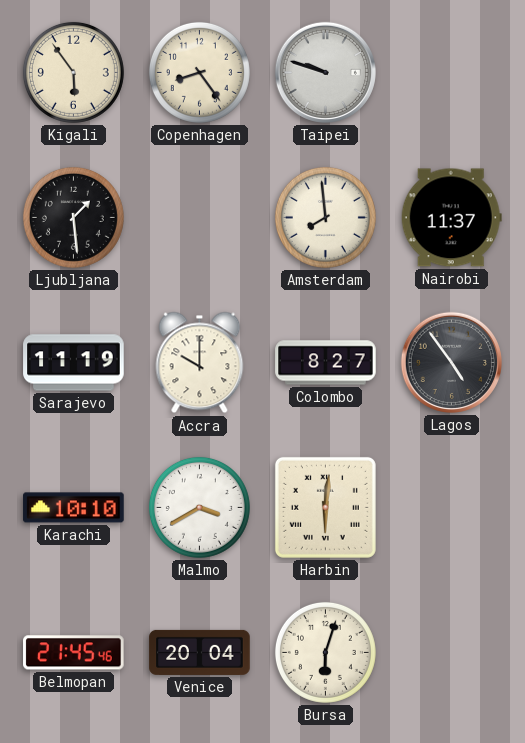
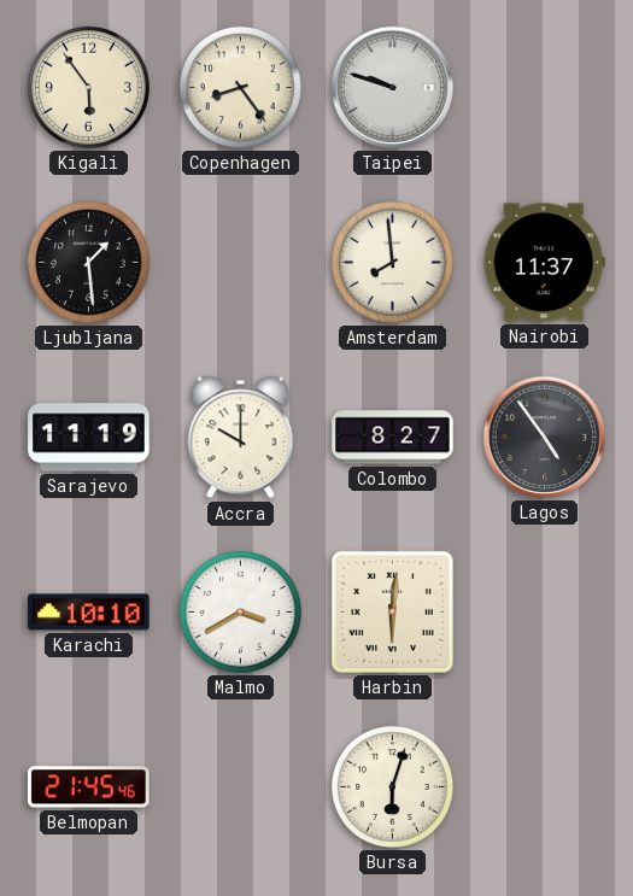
Venice: 20:04 -> none (200, 652)
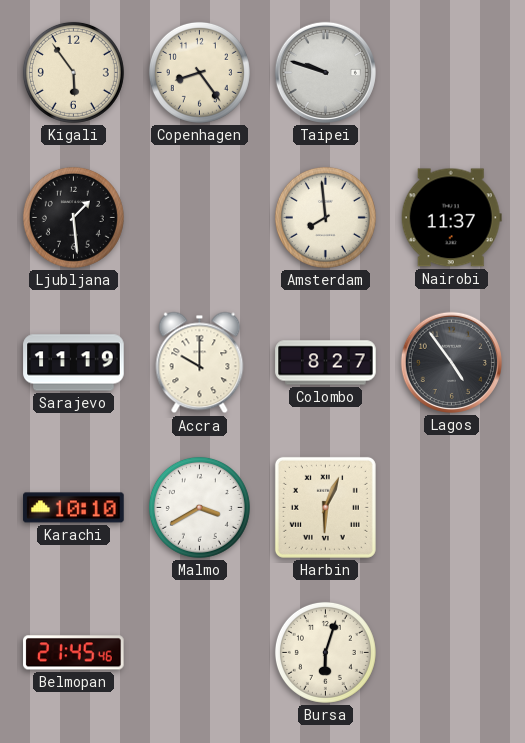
Harbin: 6:01 -> 6:04 (325, 507)
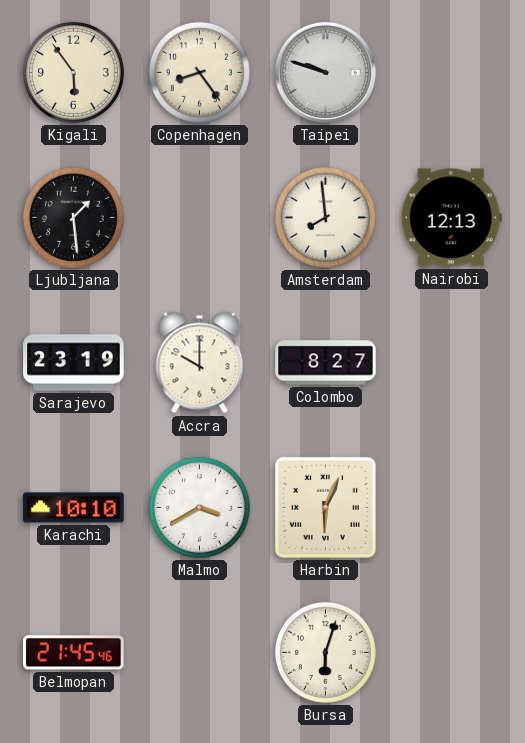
Nairobi: 11:37 -> 12:13 (451, 218)
Sarajevo: 11:19 -> 23:19 (74, 363)
Lagos: 4:54 -> none (451, 362)
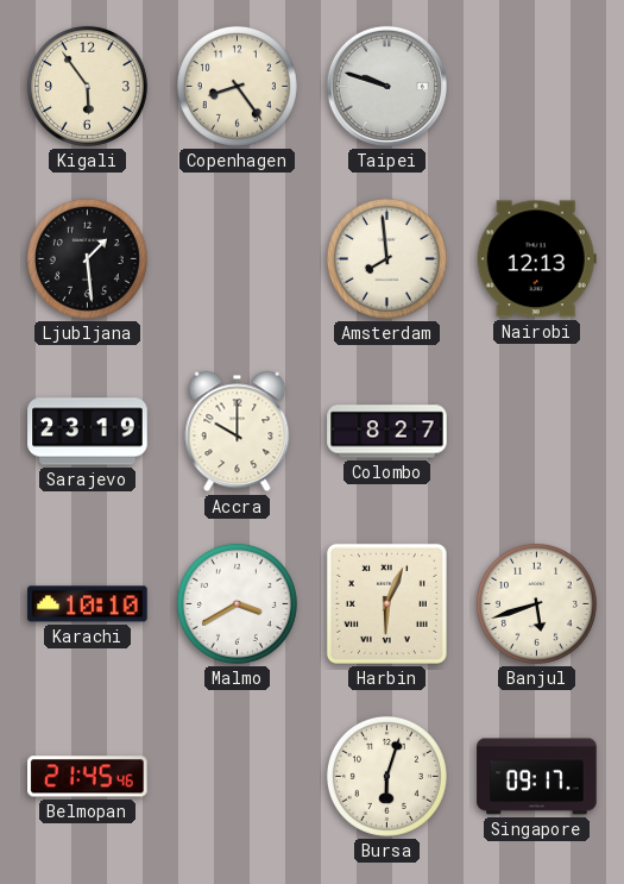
Banjul: none -> 5:42 (536, 603)
Singapore: none -> 09:17 (537, 777)
